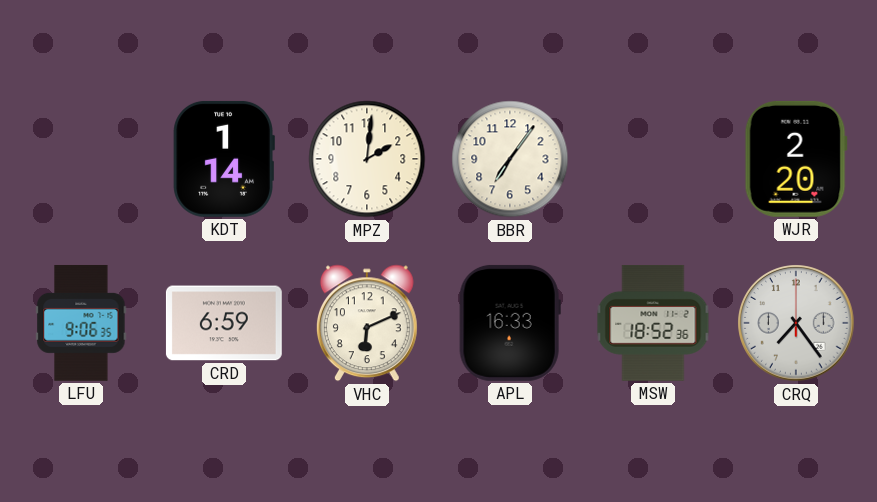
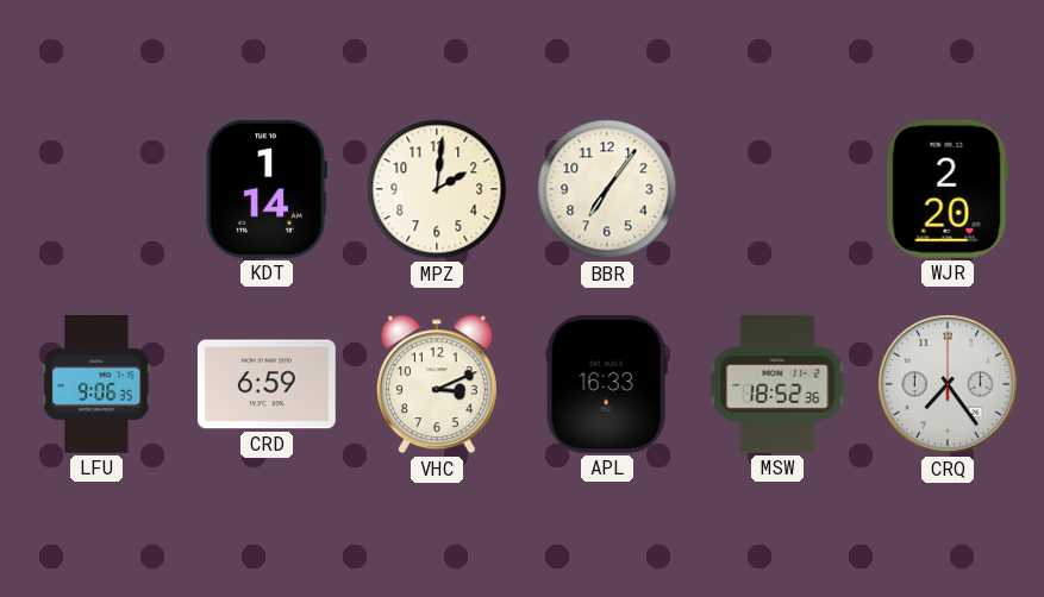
VHC: 6:11 -> 3:11 (437, 384)
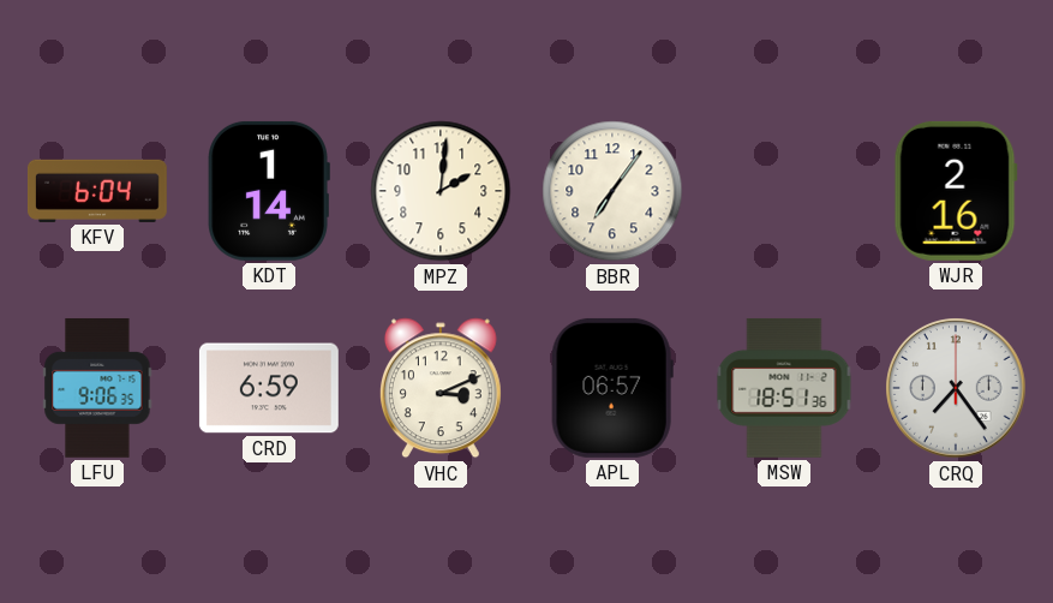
KFV: none -> 6:04 (97, 191)
WJR: 2:20 -> 2:16 (956, 191)
APL: 16:33 -> 06:57 (612, 388)
MSW: 18:52 -> 18:51 (784, 388)
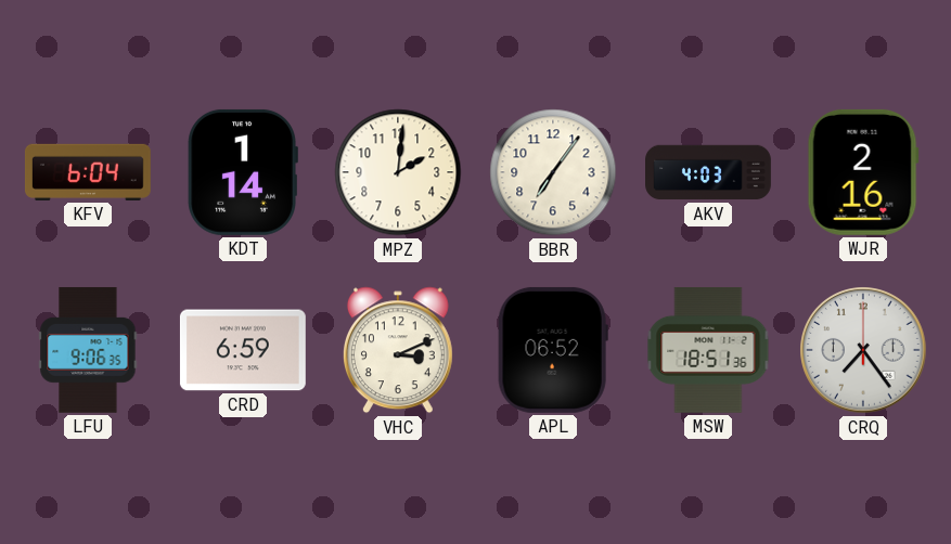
AKV: none -> 4:03 (709, 172)
APL: 06:57 -> 06:52 (553, 350)
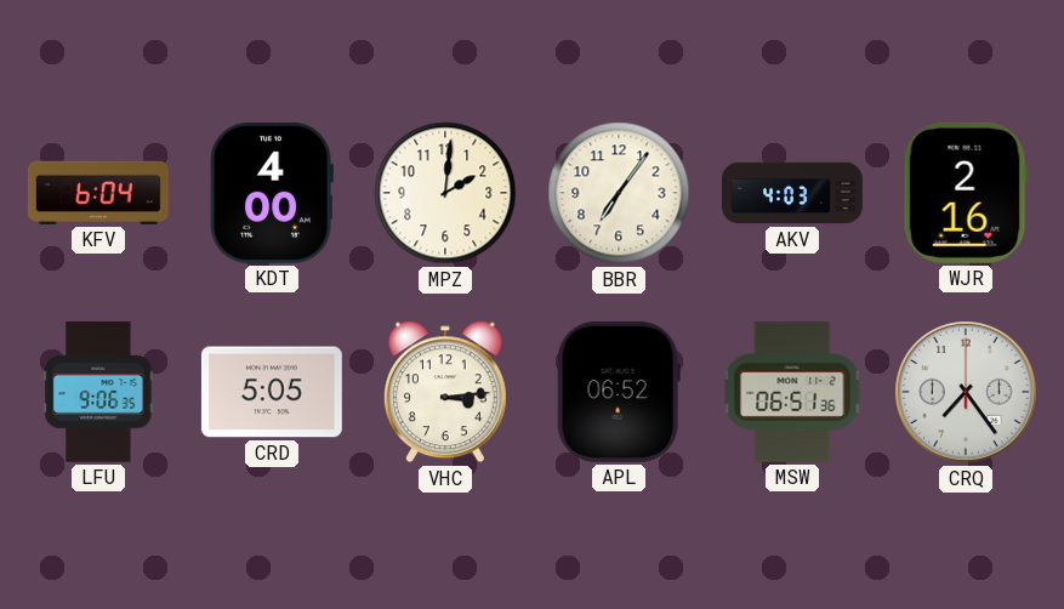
KDT: 1:14 -> 4:00 (272, 193)
CRD: 6:59 -> 5:05 (272, 392)
VHC: 3:11 -> 3:14 (445, 392)
MSW: 18:51 -> 06:51 (792, 392)
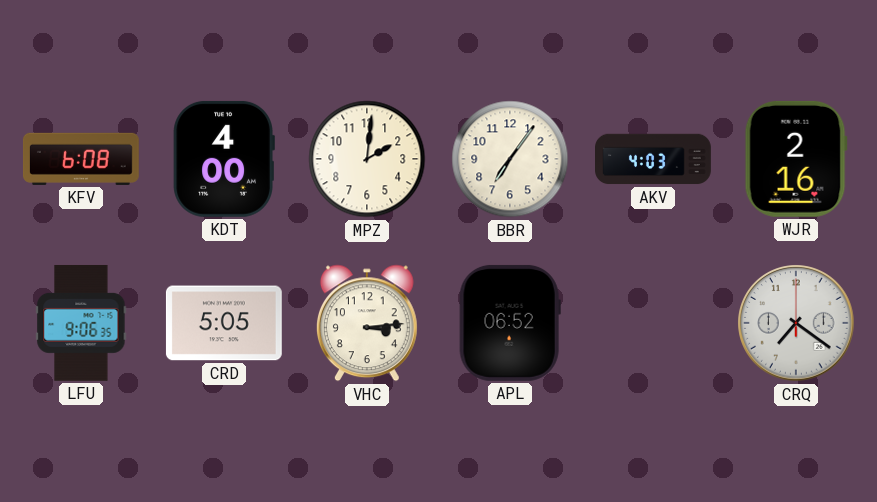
KFV: 6:04 -> 6:08 (81, 159)
MSW: 06:51 -> none (792, 392)
CRQ: 7:24 -> 7:21 (796, 323)
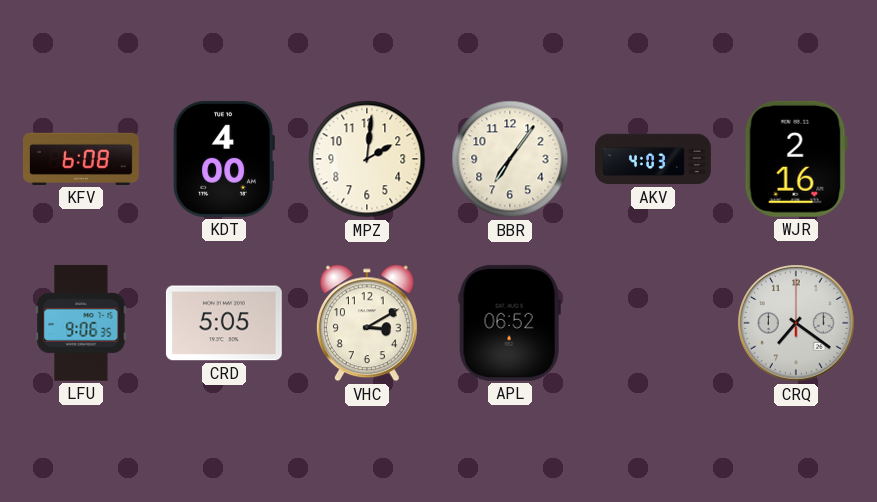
VHC: 3:14 -> 3:10 (367, 323)
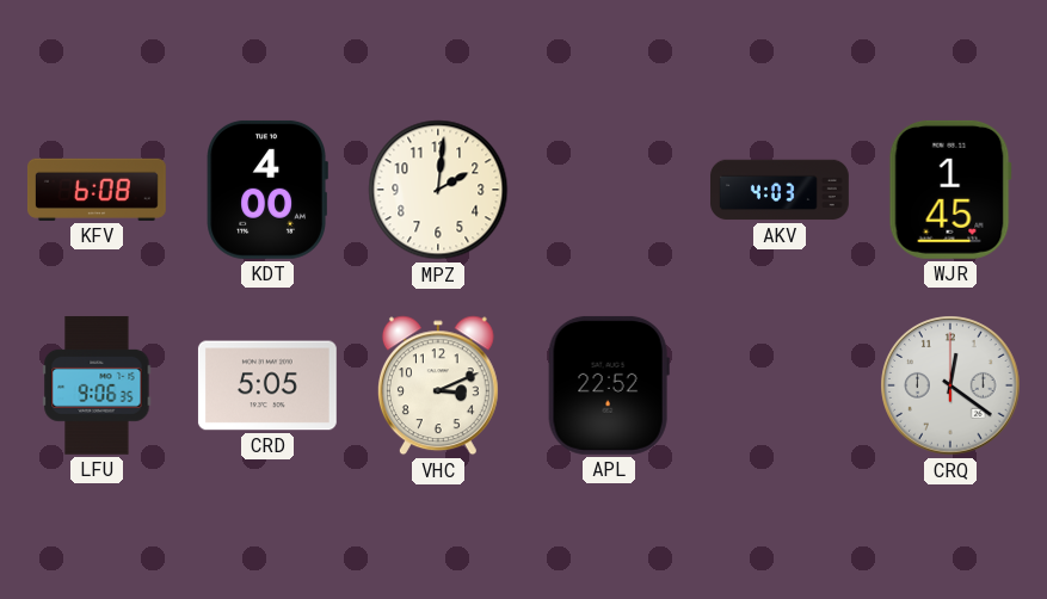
BBR: 7:06 -> none (510, 159)
WJR: 2:16 -> 1:45 (950, 190)
VHC: 3:10 -> 3:11 (438, 385)
APL: 06:52 -> 22:52 (609, 385)
CRQ: 7:21 -> 12:21 (950, 385)
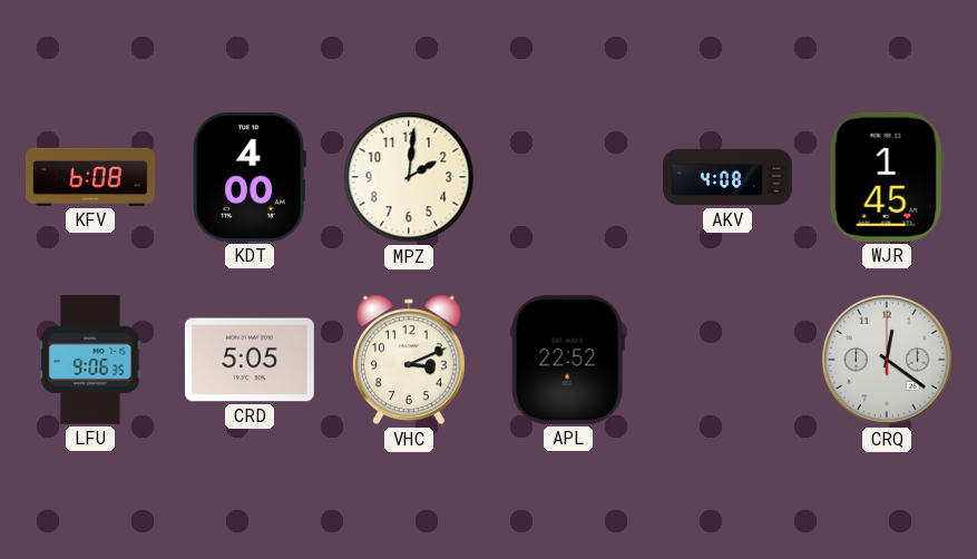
AKV: 4:03 -> 4:08 (729, 177)
